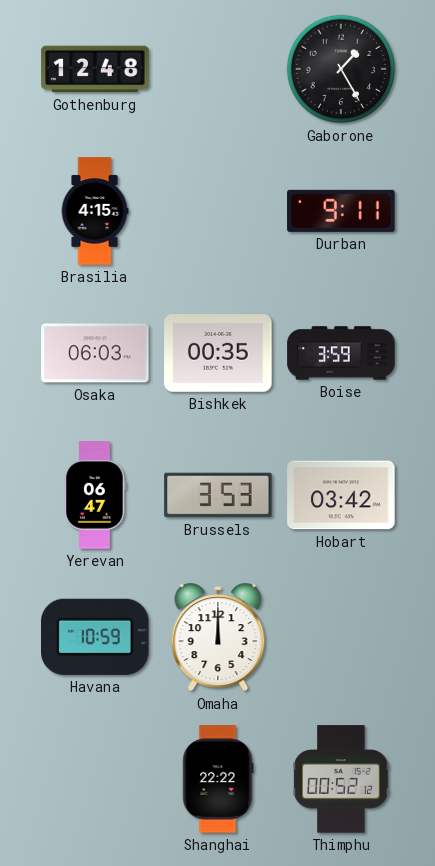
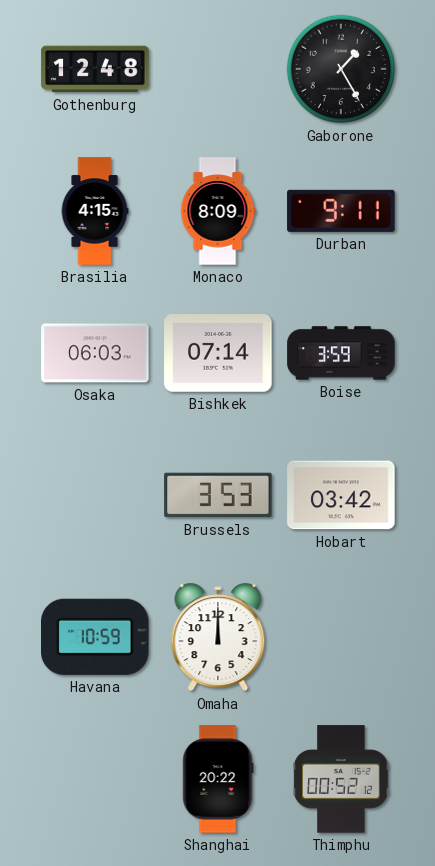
Monaco: none -> 8:09 (218, 211)
Bishkek: 00:35 -> 07:14 (218, 354)
Yerevan: 06:47 -> none (95, 495)
Shanghai: 22:22 -> 20:22 (218, 779)
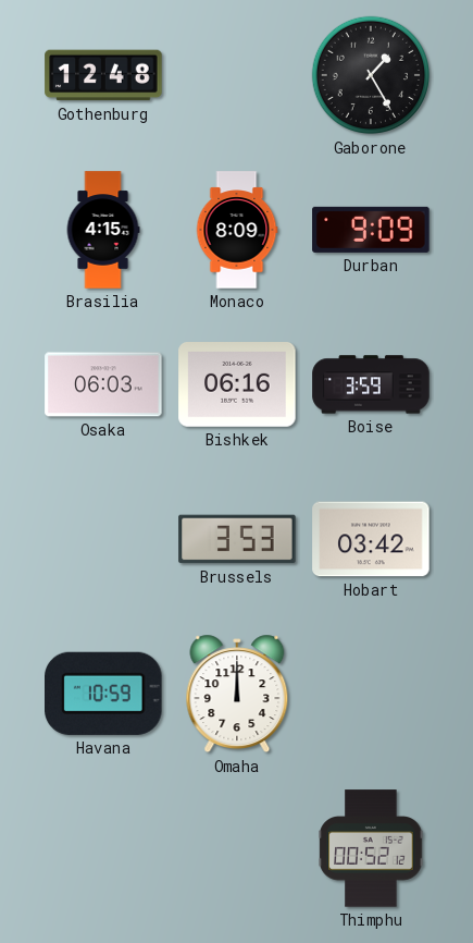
Durban: 9:11 -> 9:09 (371, 230)
Bishkek: 07:14 -> 06:16 (237, 385)
Shanghai: 20:22 -> none (218, 779)
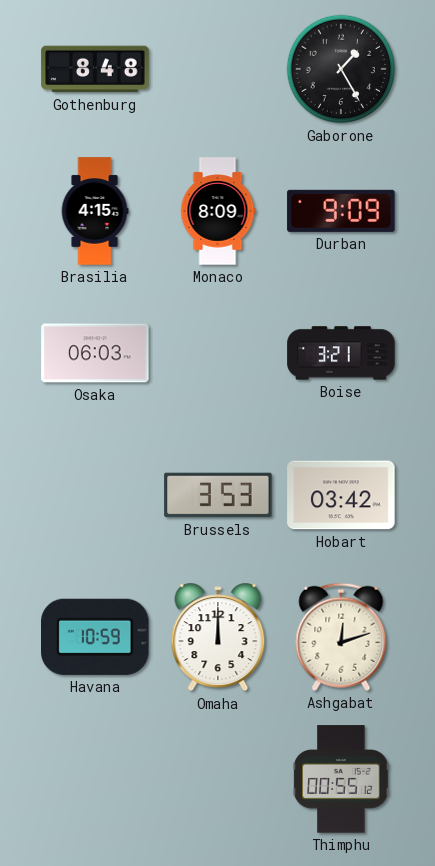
Gothenburg: 12:48 -> 8:48 (95, 69)
Bishkek: 06:16 -> none (237, 385)
Boise: 3:59 -> 3:21 (341, 353)
Ashgabat: none -> 12:12 (341, 637)
Thimphu: 00:52 -> 00:55 (341, 779)
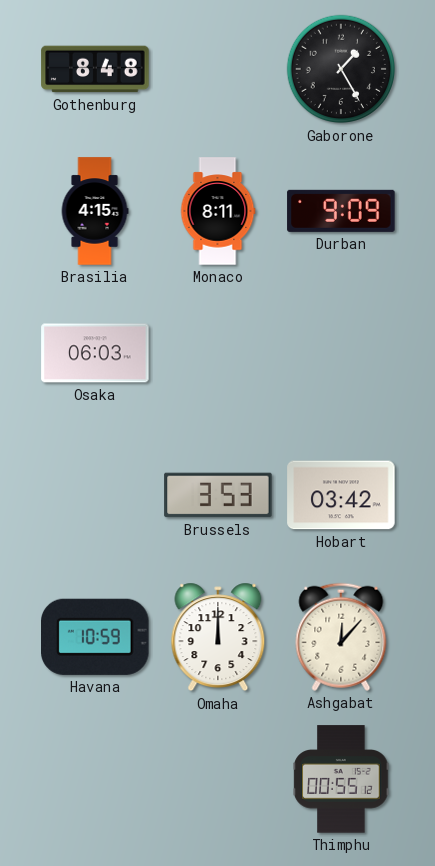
Monaco: 8:09 -> 8:11 (218, 211)
Boise: 3:21 -> none (341, 353)
Ashgabat: 12:12 -> 12:07 (341, 637)
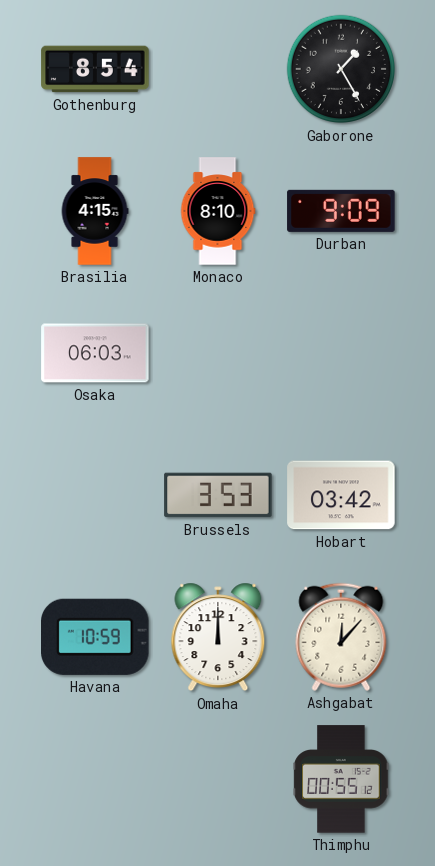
Gothenburg: 8:48 -> 8:54 (95, 69)
Monaco: 8:11 -> 8:10 (218, 211)
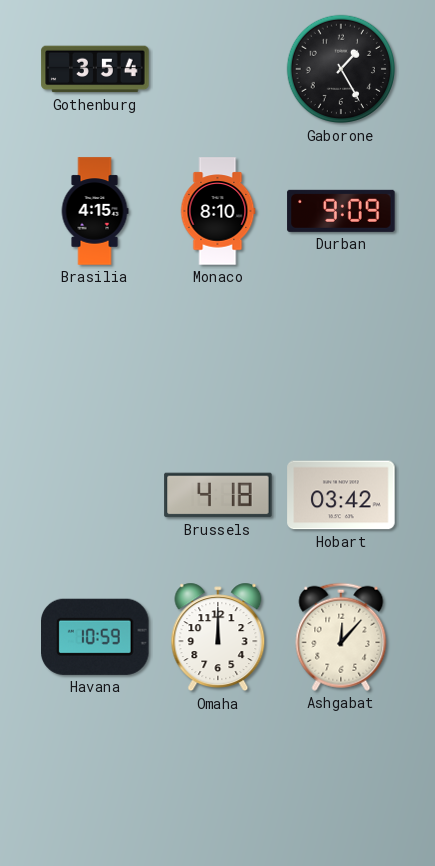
Gothenburg: 8:54 -> 3:54 (95, 69)
Osaka: 06:03 -> none (95, 353)
Brussels: 3:53 -> 4:18 (218, 495)
Thimphu: 00:55 -> none (341, 779)
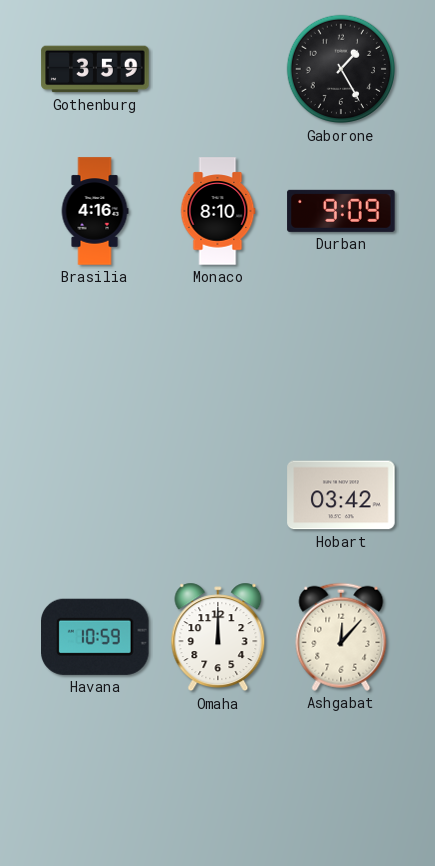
Gothenburg: 3:54 -> 3:59 (95, 69)
Brasilia: 4:15 -> 4:16 (95, 211)
Brussels: 4:18 -> none (218, 495)
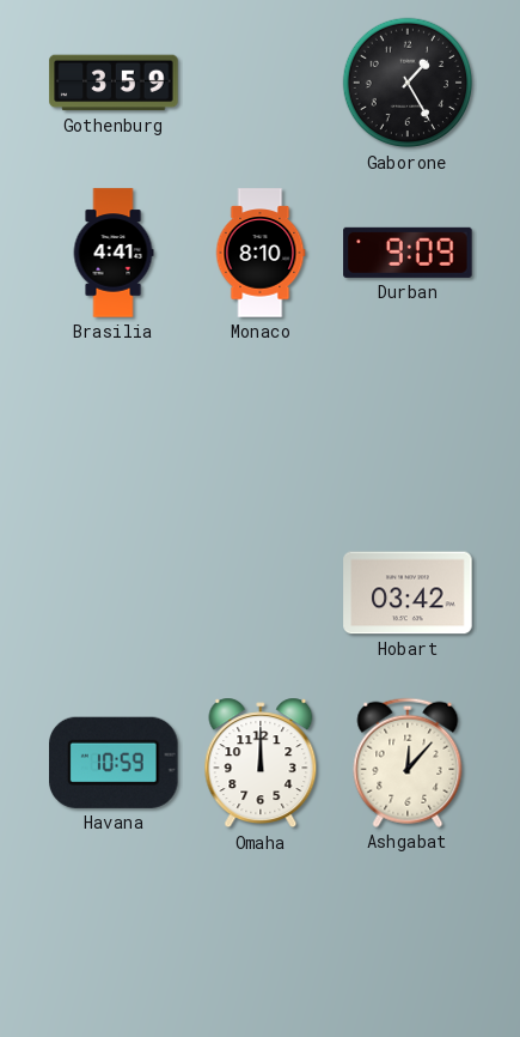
Brasilia: 4:16 -> 4:41 (114, 253)
